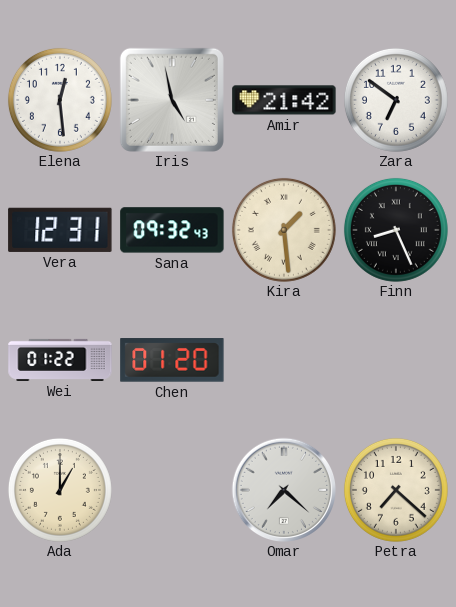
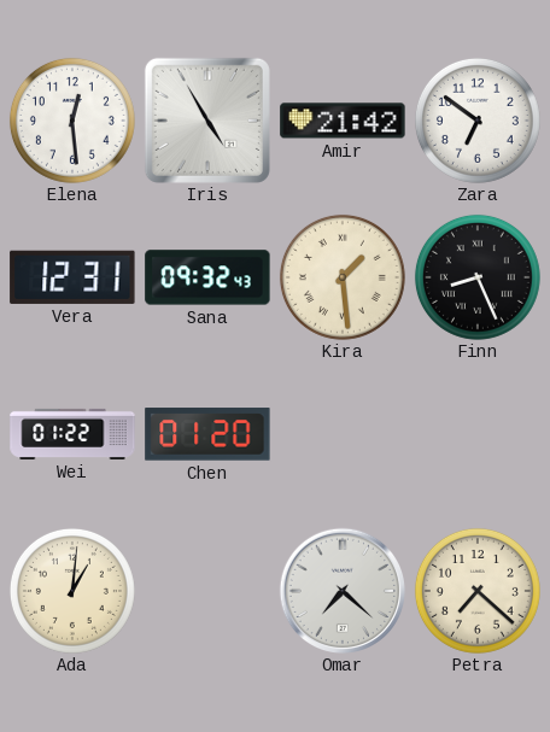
Iris: 4:58 -> 4:55 (207, 121)
Ada: 1:00 -> 1:01 (72, 591)
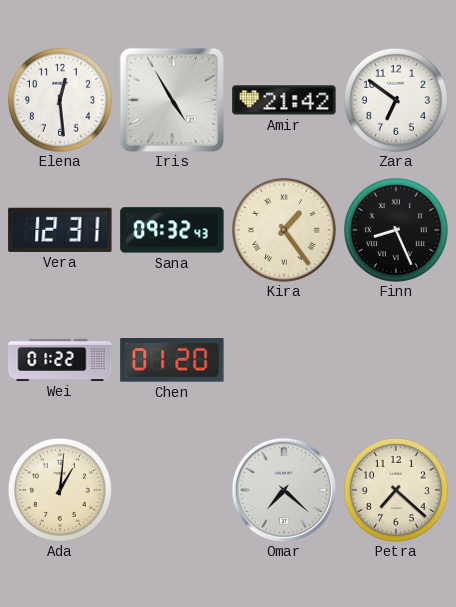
Kira: 1:29 -> 1:24 (284, 230)
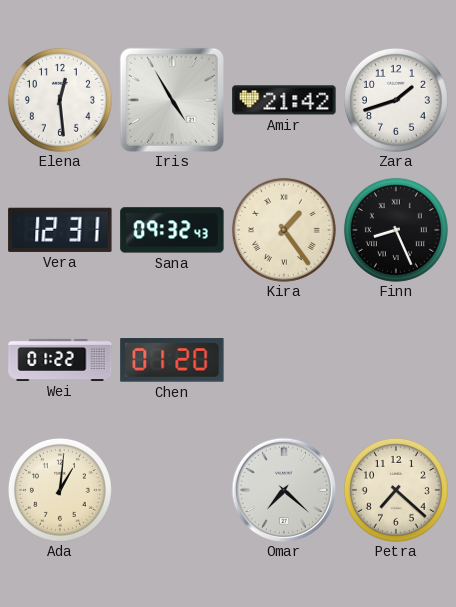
Zara: 6:51 -> 1:42 (396, 100)
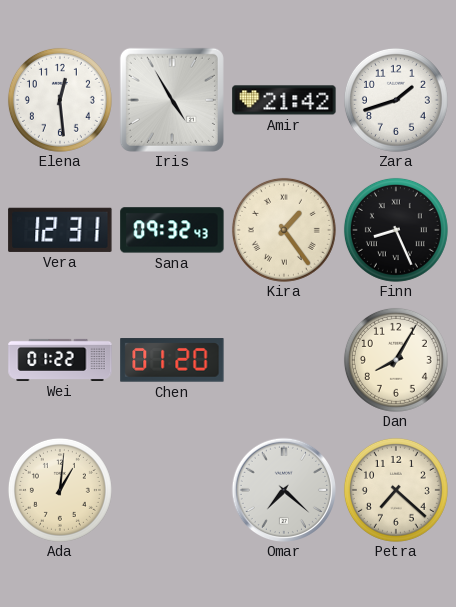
Dan: none -> 8:05 (396, 360)
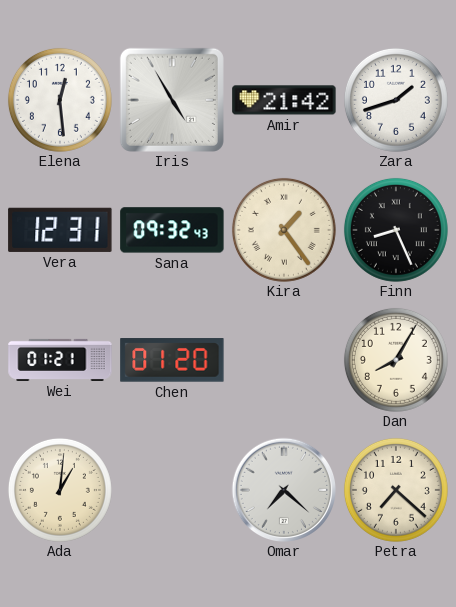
Wei: 01:22 -> 01:21 (60, 360)
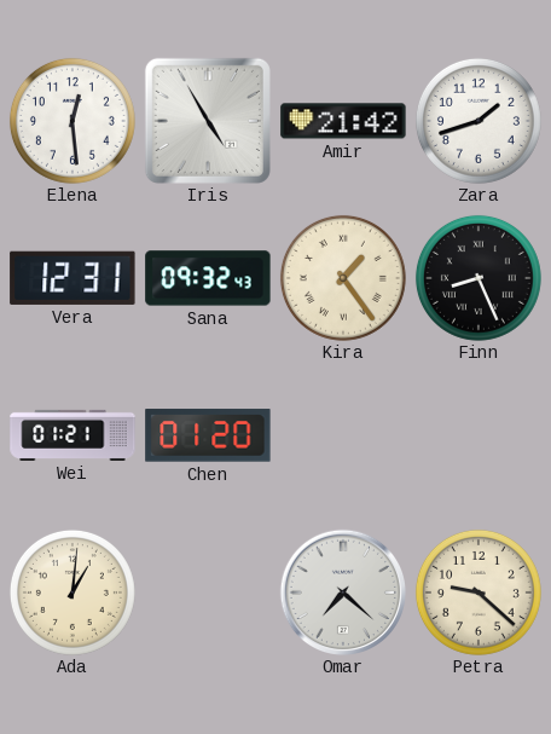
Dan: 8:05 -> none (396, 360)
Petra: 7:22 -> 9:22 (478, 593)
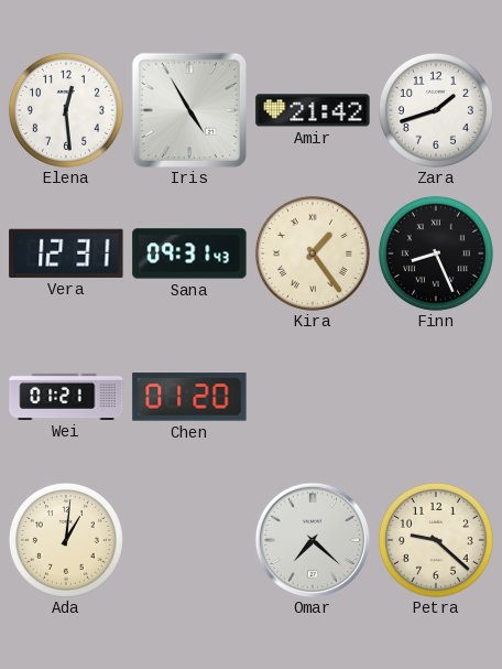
Sana: 09:32 -> 09:31 (189, 253)
